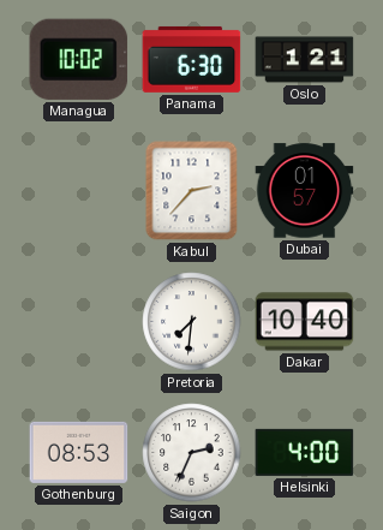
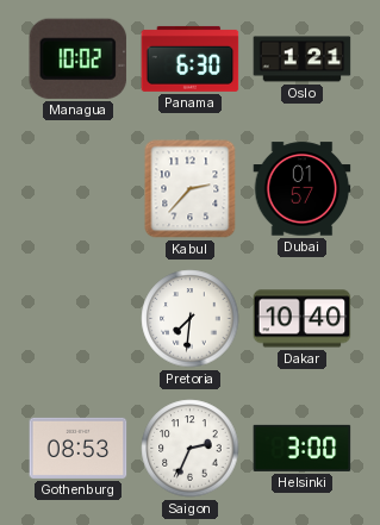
Helsinki: 4:00 -> 3:00 (303, 448)
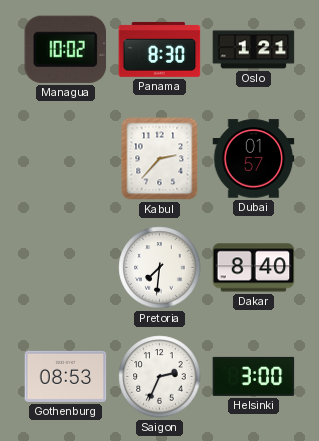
Panama: 6:30 -> 8:30 (160, 49)
Dakar: 10:40 -> 8:40 (254, 268)
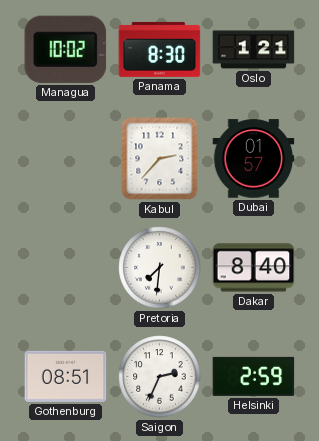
Gothenburg: 08:53 -> 08:51 (66, 376)
Helsinki: 3:00 -> 2:59 (254, 376)
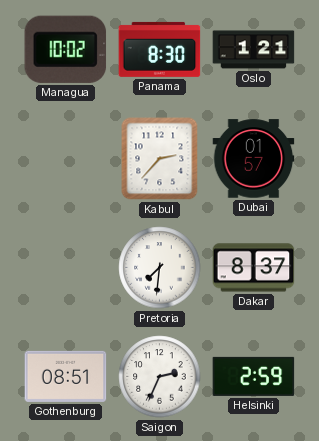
Dakar: 8:40 -> 8:37 (254, 268)
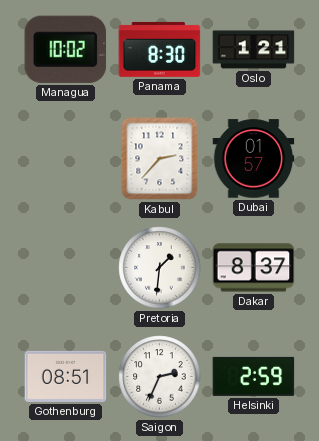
Pretoria: 7:31 -> 1:31 (160, 268)
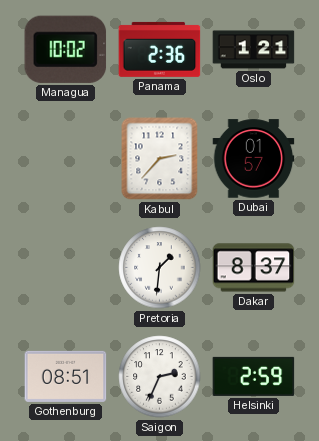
Panama: 8:30 -> 2:36 (160, 49)
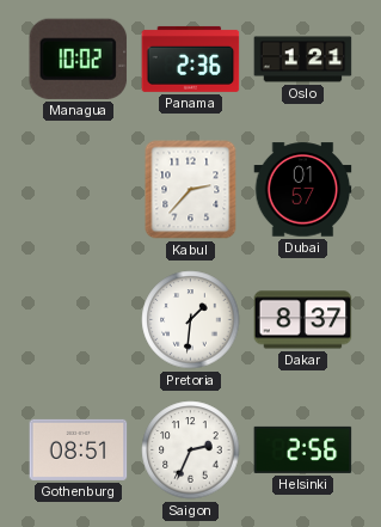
Helsinki: 2:59 -> 2:56 (303, 449)
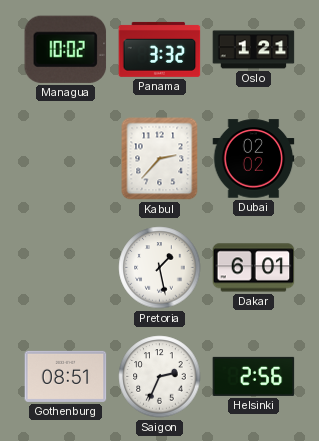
Panama: 2:36 -> 3:32 (160, 49)
Dubai: 01:57 -> 02:02 (254, 159)
Pretoria: 1:31 -> 1:28 (160, 268)
Dakar: 8:37 -> 6:01 (254, 268)
